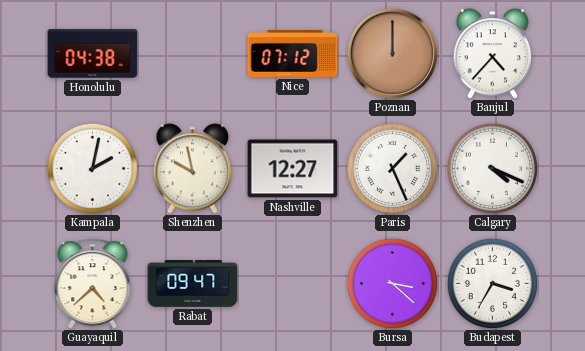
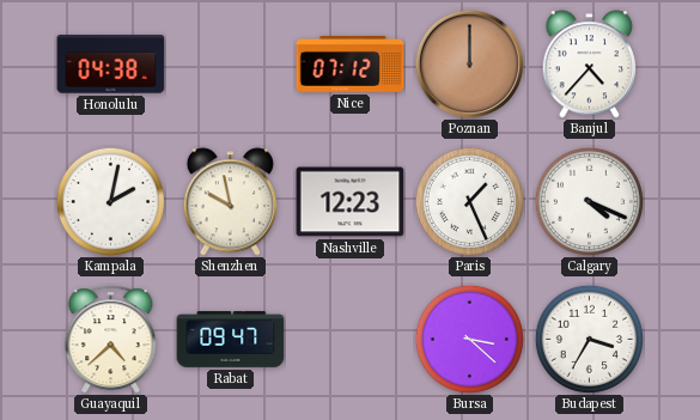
Nashville: 12:27 -> 12:23 (351, 202)
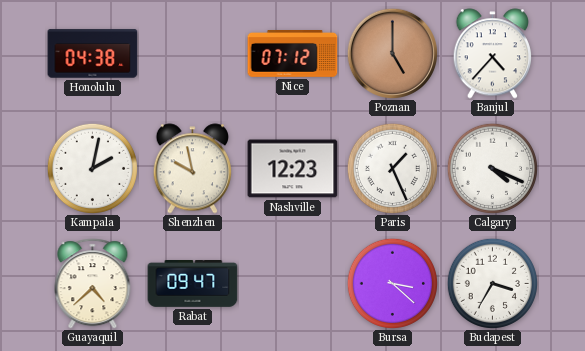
Poznan: 12:00 -> 5:00 (392, 53)
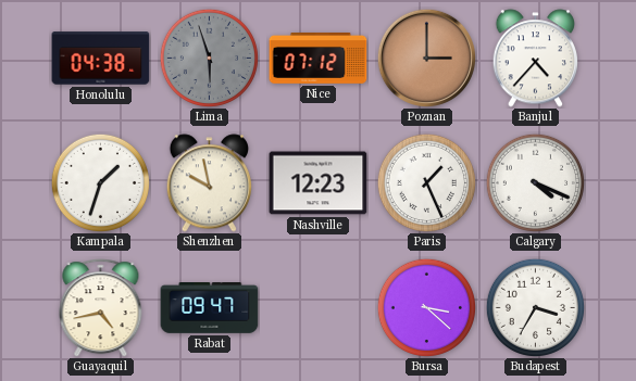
Lima: none -> 5:57 (209, 58)
Poznan: 5:00 -> 3:00 (426, 58)
Kampala: 2:02 -> 1:33 (100, 182)
Guayaquil: 4:38 -> 4:43 (101, 308)
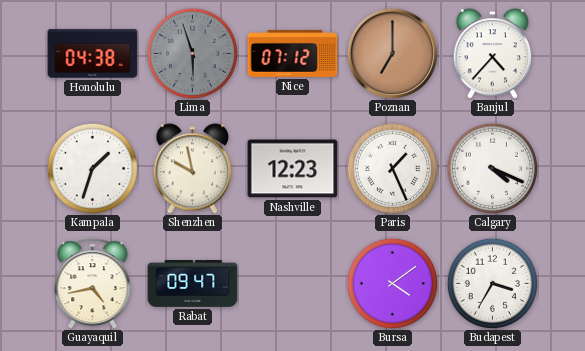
Poznan: 3:00 -> 7:00 (392, 53)
Bursa: 3:22 -> 4:09 (392, 283)
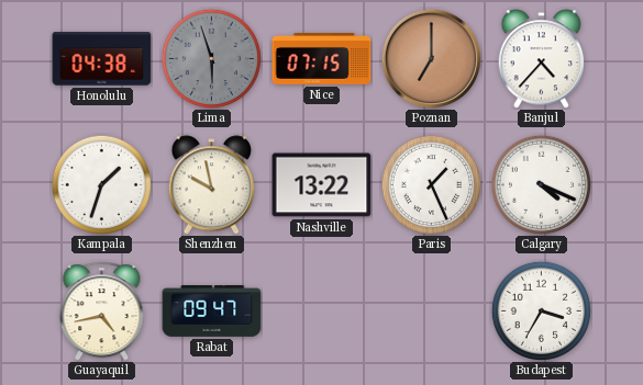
Nice: 07:12 -> 07:15 (322, 59)
Nashville: 12:23 -> 13:22 (322, 185)
Bursa: 4:09 -> none (392, 283)
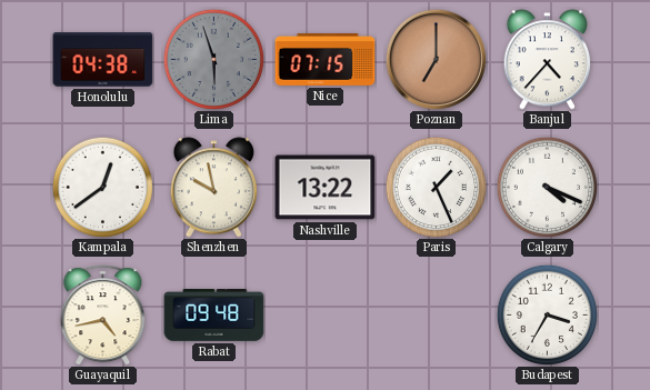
Kampala: 1:33 -> 12:39 (102, 187)
Rabat: 09:47 -> 09:48 (214, 316)
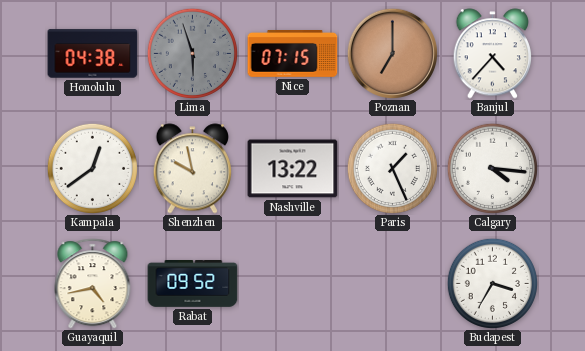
Calgary: 4:19 -> 4:16 (492, 168)
Rabat: 09:48 -> 09:52 (193, 284)
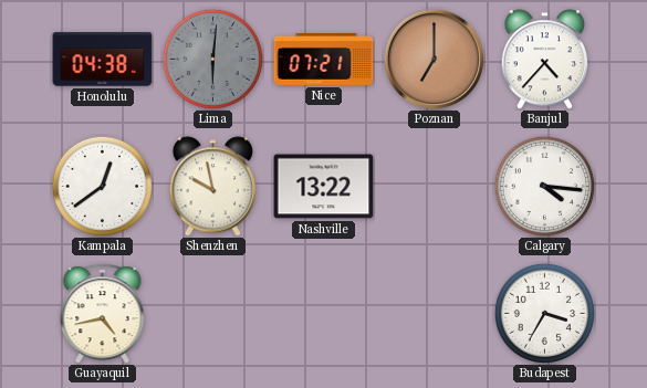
Lima: 5:57 -> 6:01 (212, 59)
Nice: 07:15 -> 07:21 (324, 60)
Paris: 1:26 -> none (392, 168)
Rabat: 09:52 -> none (193, 284)
